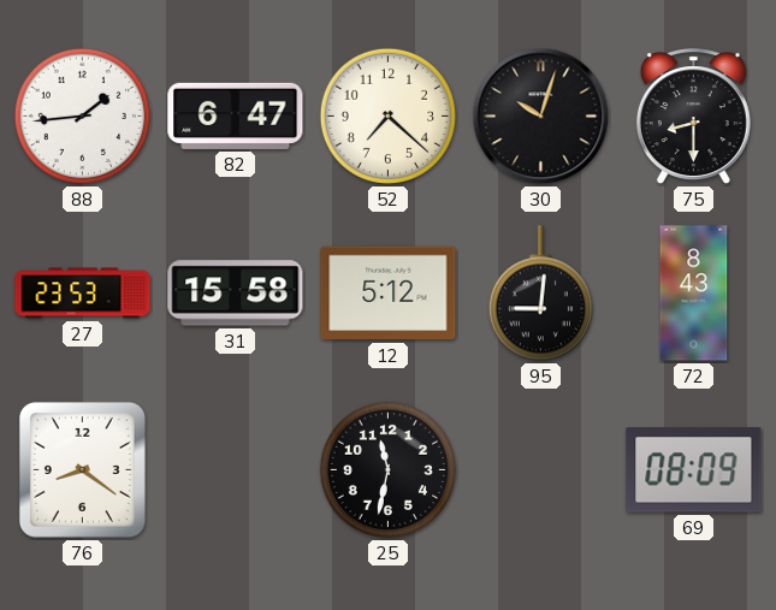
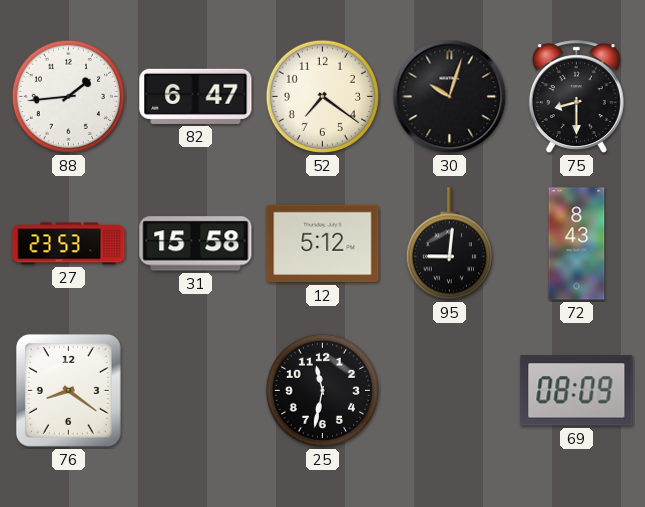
52: 7:22 -> 7:21 (322, 96)
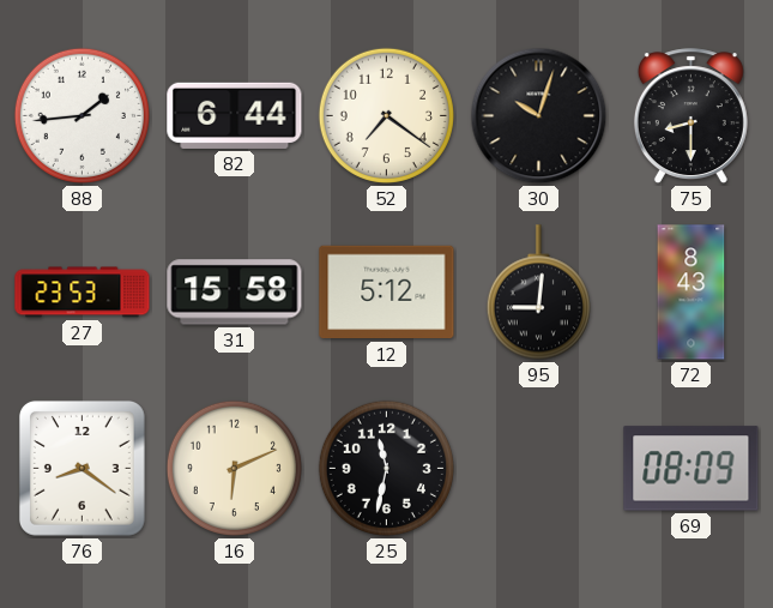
82: 6:47 -> 6:44 (235, 115)
16: none -> 6:11 (234, 468)
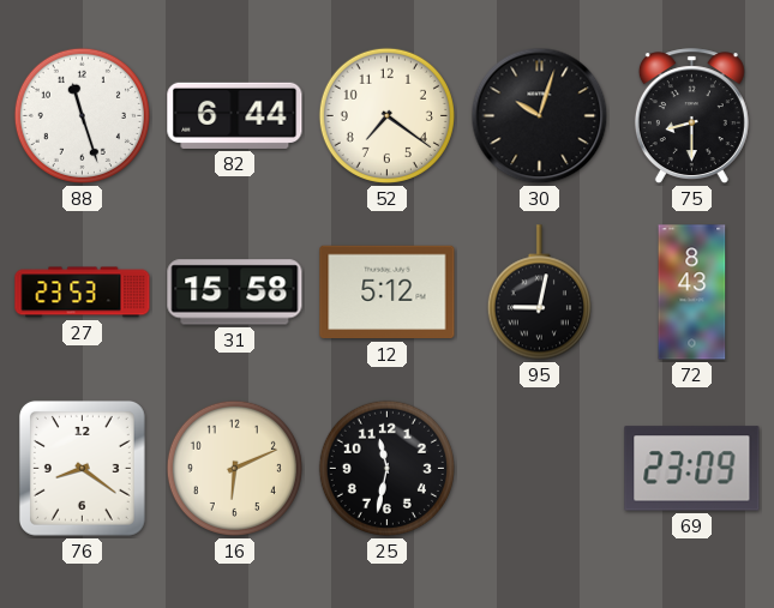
88: 1:44 -> 11:27 (82, 115)
95: 9:01 -> 9:02 (539, 293)
69: 08:09 -> 23:09 (692, 469)
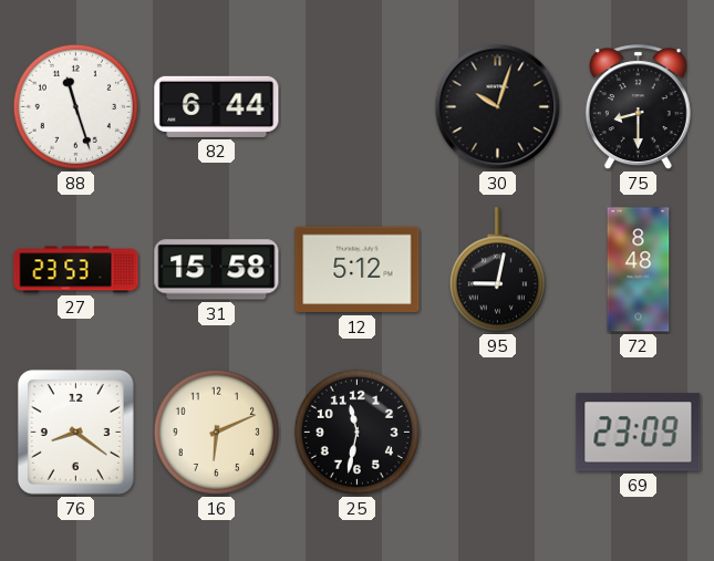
52: 7:21 -> none (386, 115)
72: 8:43 -> 8:48 (639, 270)
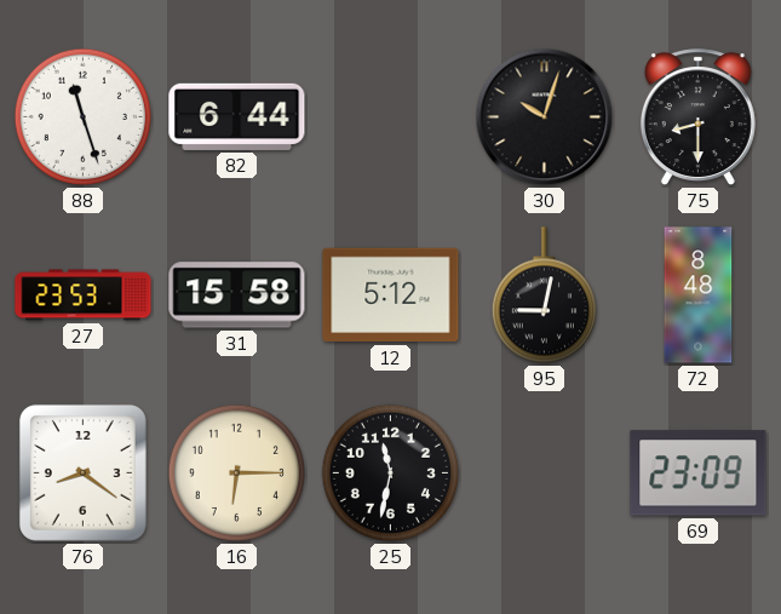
16: 6:11 -> 6:15 (236, 472)
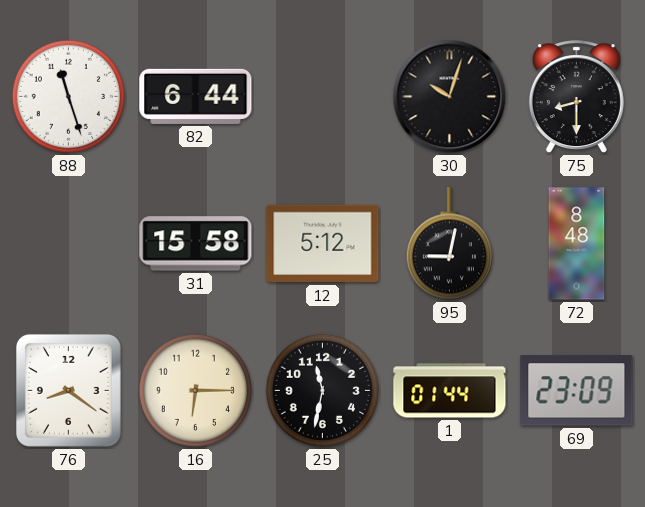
27: 23:53 -> none (84, 295)
1: none -> 01:44 (450, 391)
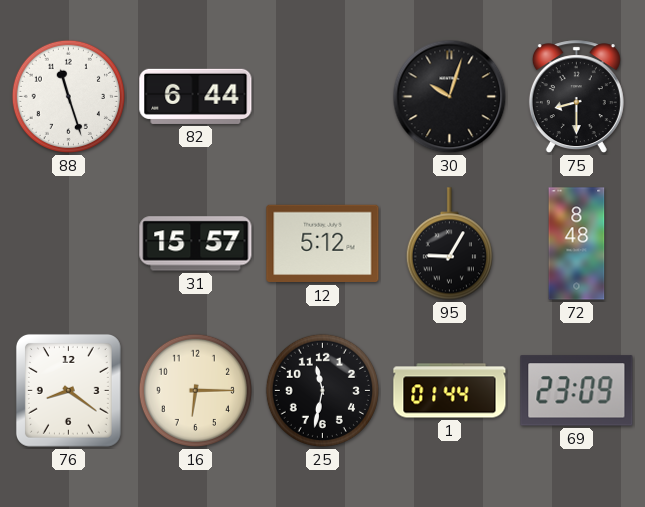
31: 15:58 -> 15:57 (196, 244)
95: 9:02 -> 9:05 (449, 244)
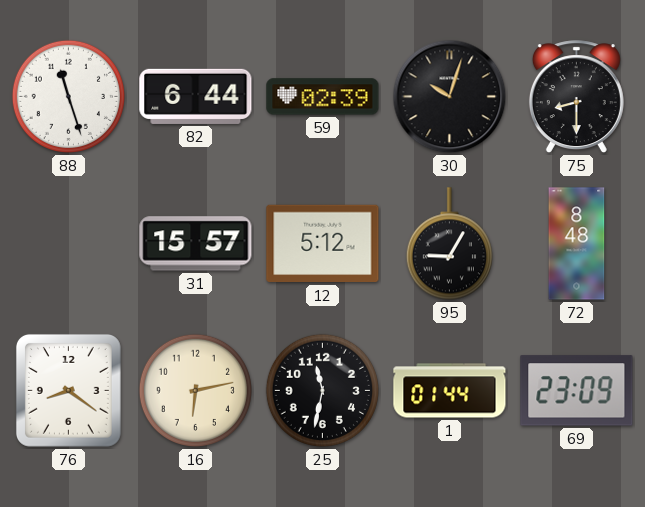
59: none -> 02:39 (323, 97)
16: 6:15 -> 6:13 (195, 390)
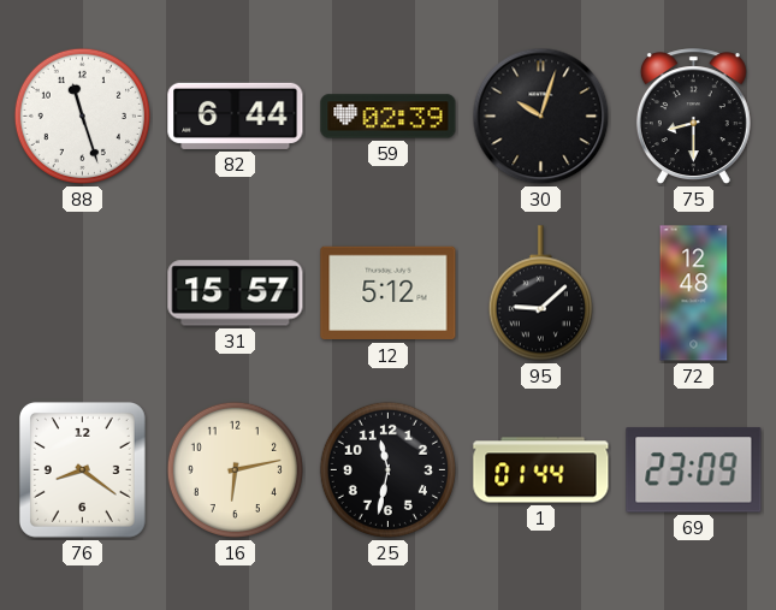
95: 9:05 -> 9:08 (540, 294)
72: 8:48 -> 12:48 (694, 294)
